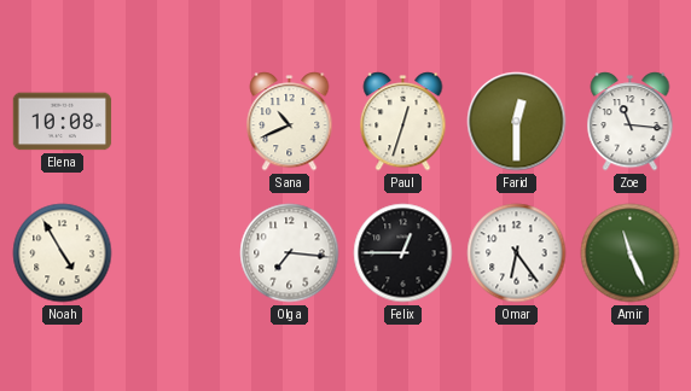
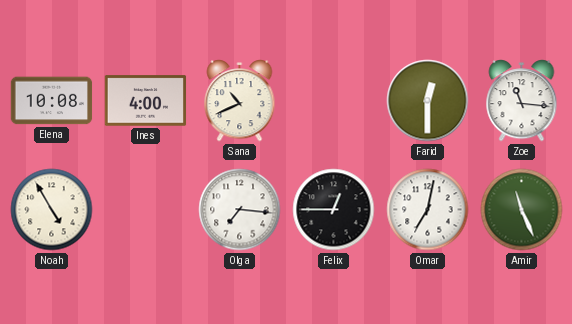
Ines: none -> 4:00 (146, 101)
Paul: 12:33 -> none (403, 122)
Omar: 6:24 -> 7:02 (428, 210)
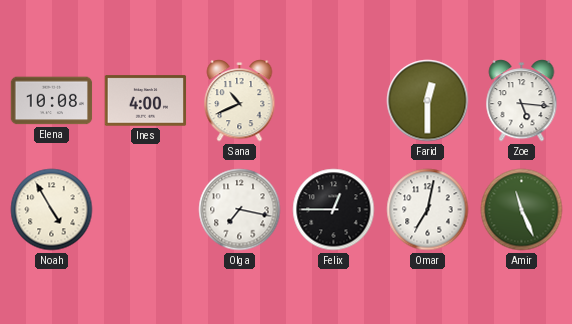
Zoe: 11:16 -> 5:16 (522, 101)
Olga: 7:16 -> 7:17 (240, 210)
